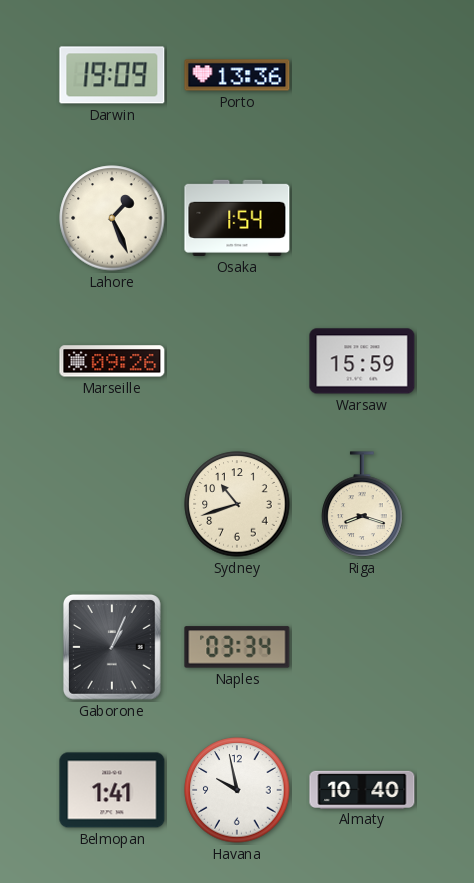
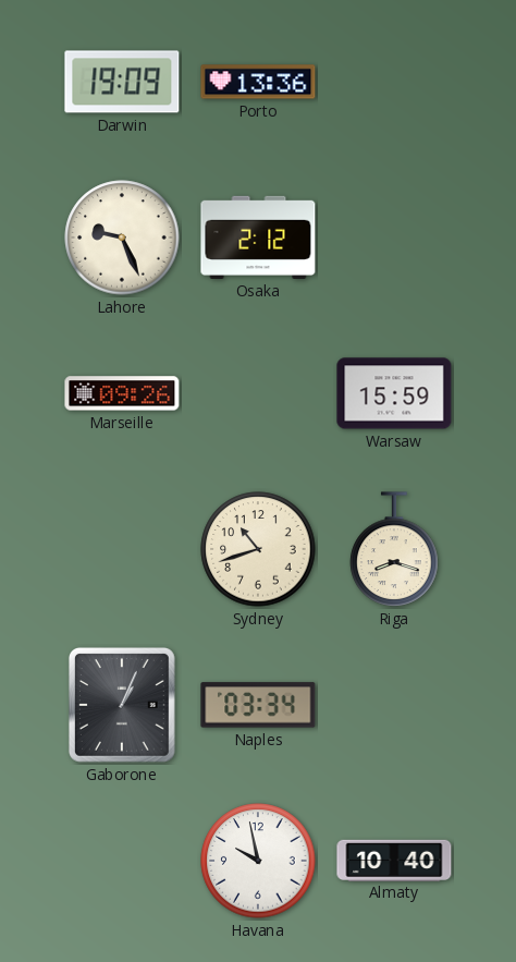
Lahore: 1:26 -> 9:26 (122, 238)
Osaka: 1:54 -> 2:12 (258, 238)
Belmopan: 1:41 -> none (112, 790)
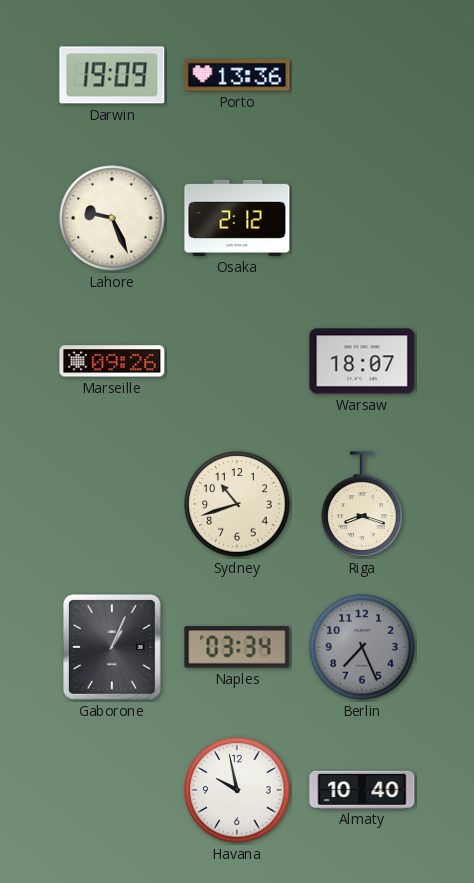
Warsaw: 15:59 -> 18:07 (362, 361)
Berlin: none -> 7:26 (362, 647)
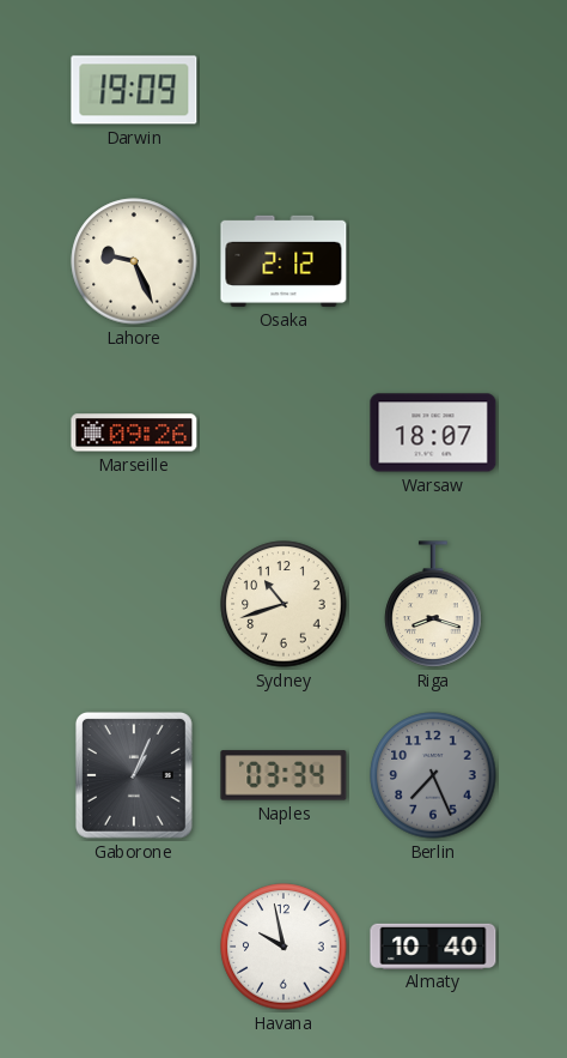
Porto: 13:36 -> none (237, 75)
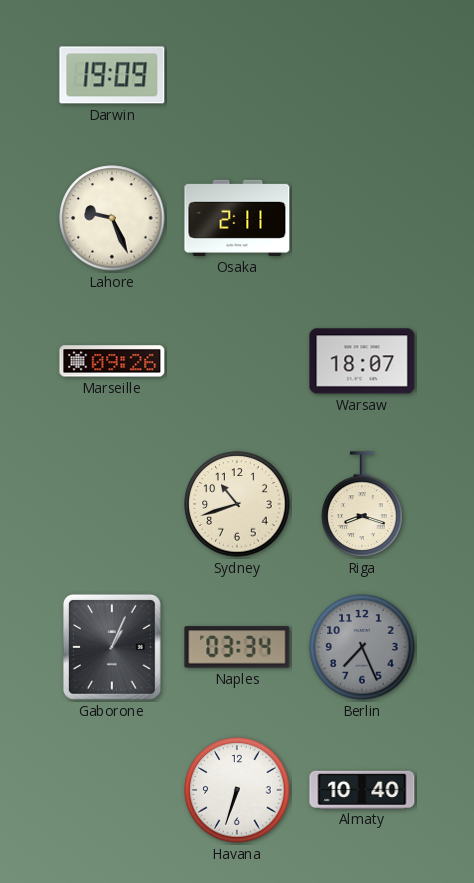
Osaka: 2:12 -> 2:11 (237, 218)
Havana: 9:58 -> 6:33 (237, 790)
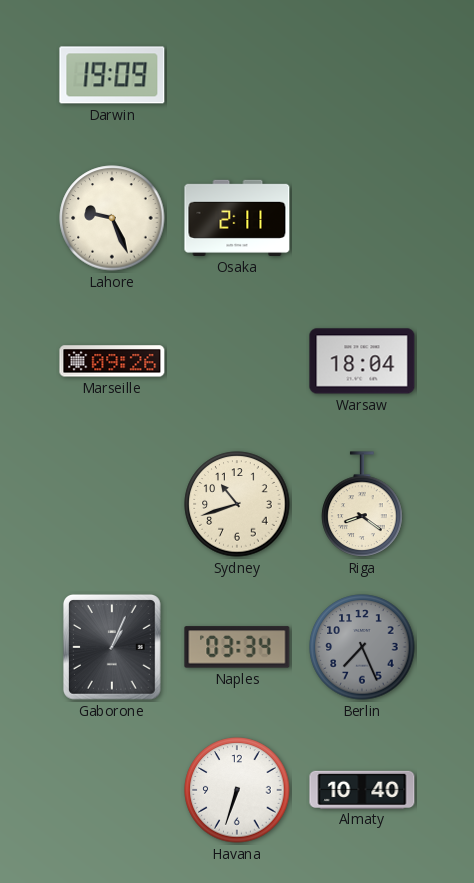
Warsaw: 18:07 -> 18:04 (362, 361)
Riga: 8:18 -> 8:21 (362, 504)
